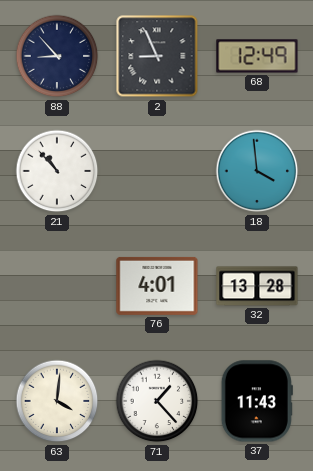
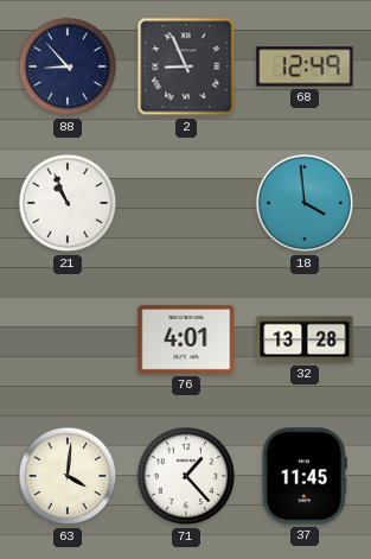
21: 10:53 -> 10:56 (68, 203)
37: 11:43 -> 11:45 (305, 476)
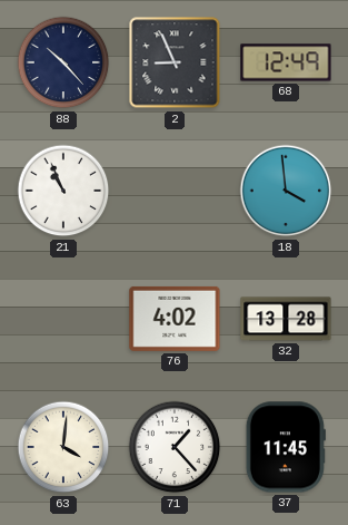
88: 8:53 -> 10:23 (63, 62)
76: 4:01 -> 4:02 (175, 319)
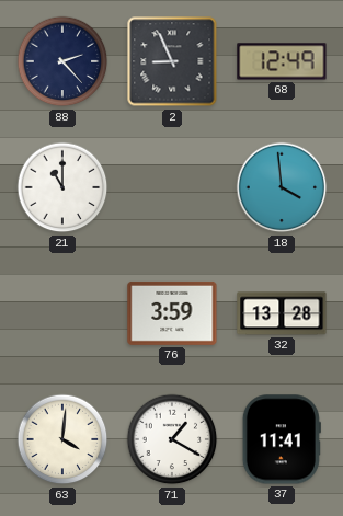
88: 10:23 -> 2:23 (62, 61)
21: 10:56 -> 11:00 (62, 187)
76: 4:02 -> 3:59 (172, 313)
71: 1:23 -> 1:20 (172, 439)
37: 11:45 -> 11:41 (282, 439)
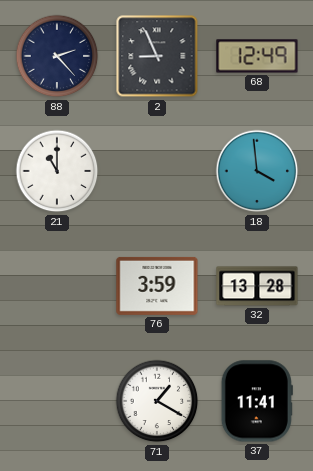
63: 4:01 -> none (62, 439)
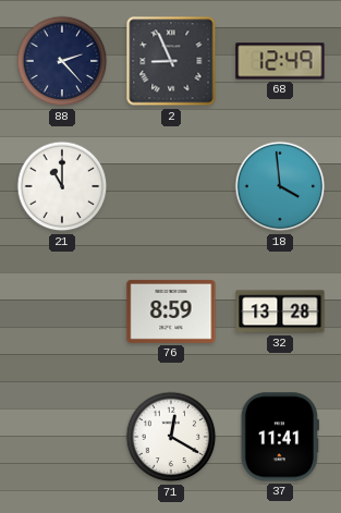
76: 3:59 -> 8:59 (171, 312)
71: 1:20 -> 12:20 (171, 437)
